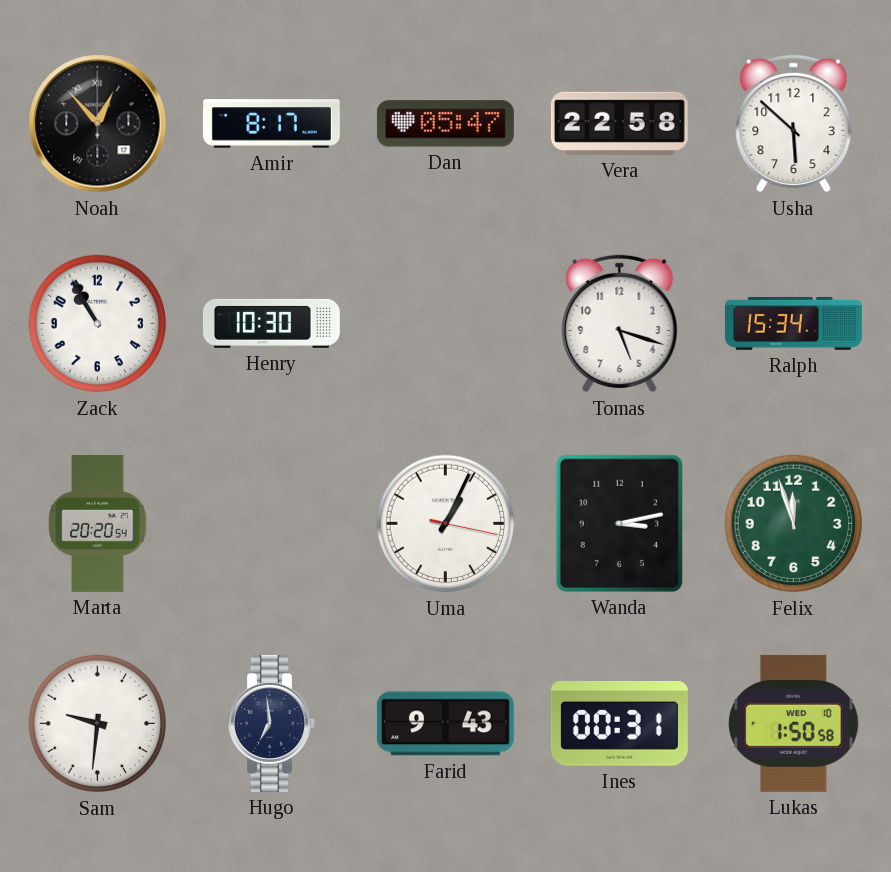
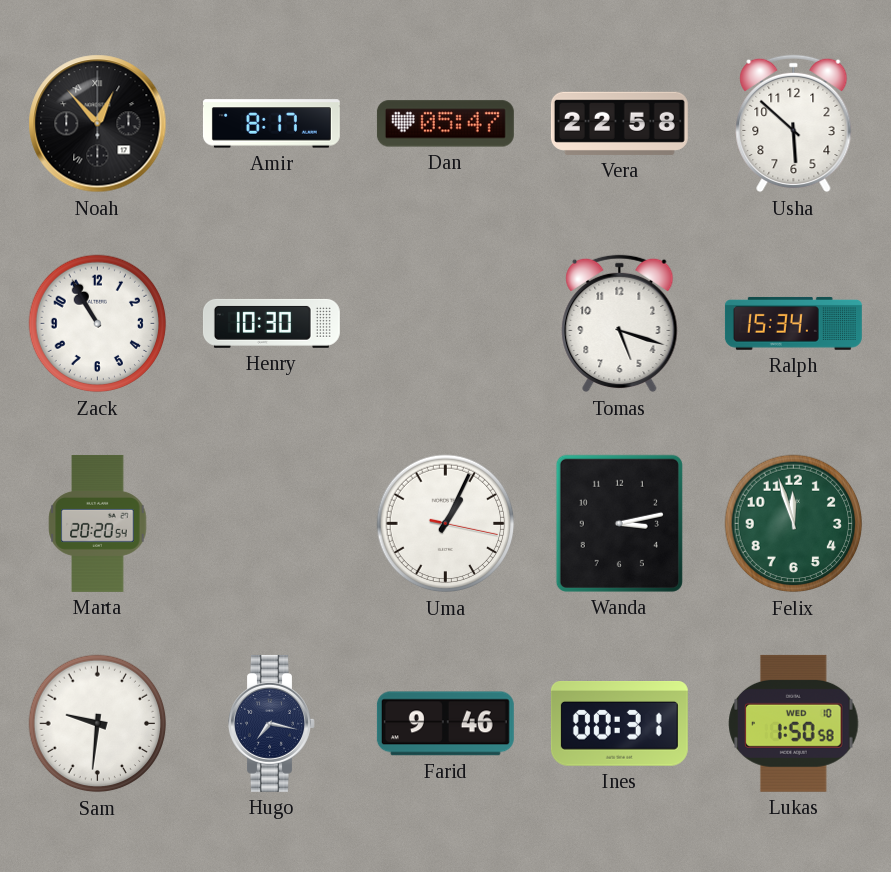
Hugo: 6:59 -> 7:17 (272, 723)
Farid: 9:43 -> 9:46 (445, 724)
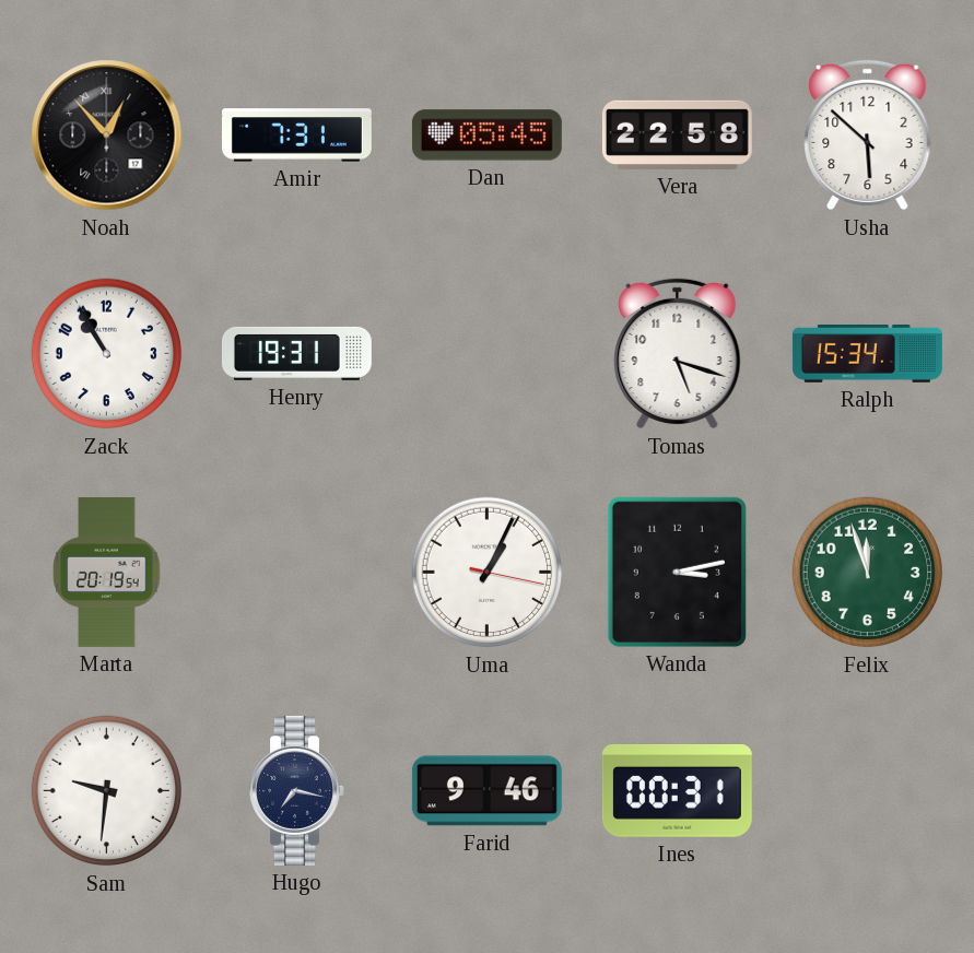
Amir: 8:17 -> 7:31 (296, 136)
Dan: 05:47 -> 05:45 (486, 136)
Henry: 10:30 -> 19:31 (296, 353)
Marta: 20:20 -> 20:19 (107, 572)
Lukas: 1:50 -> none (794, 723)
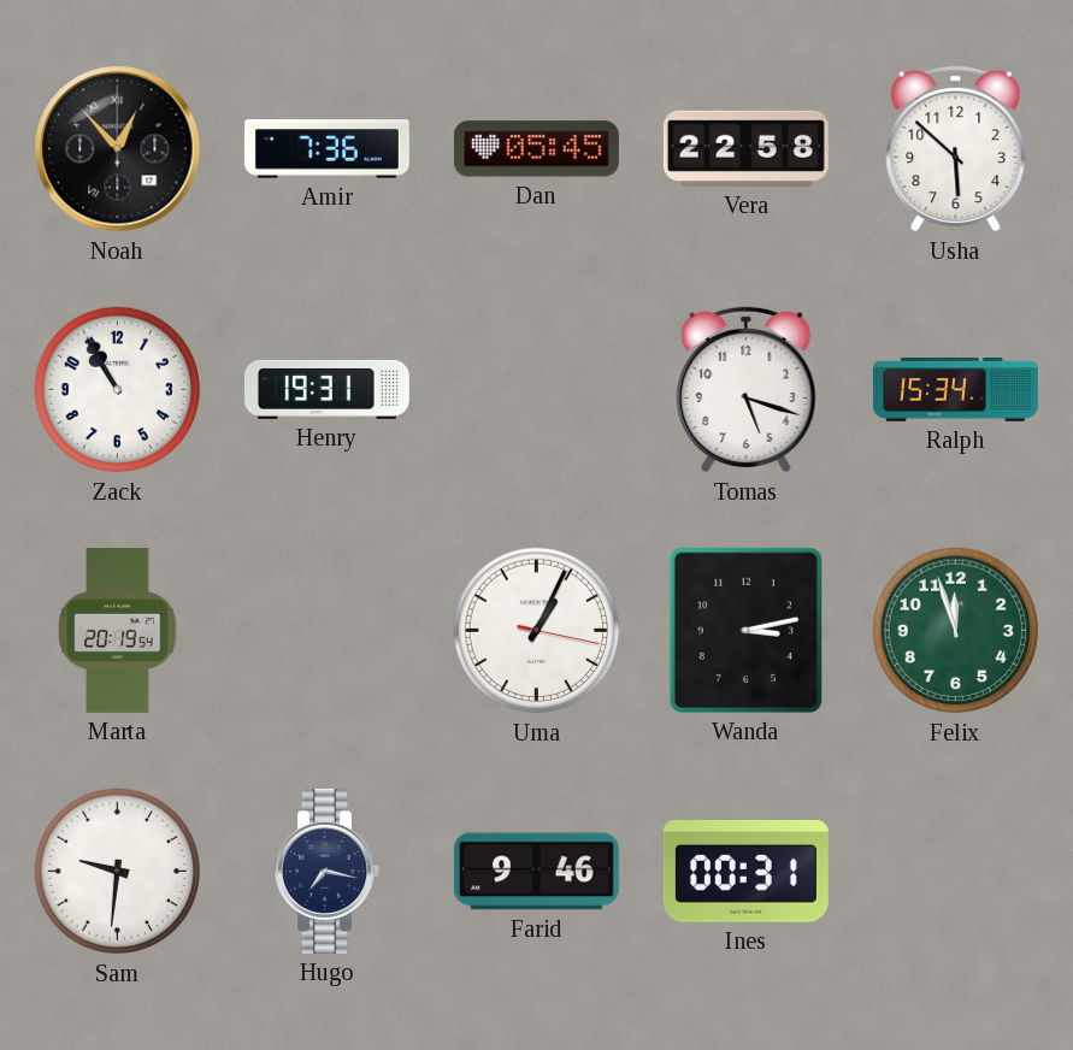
Amir: 7:31 -> 7:36 (326, 149)
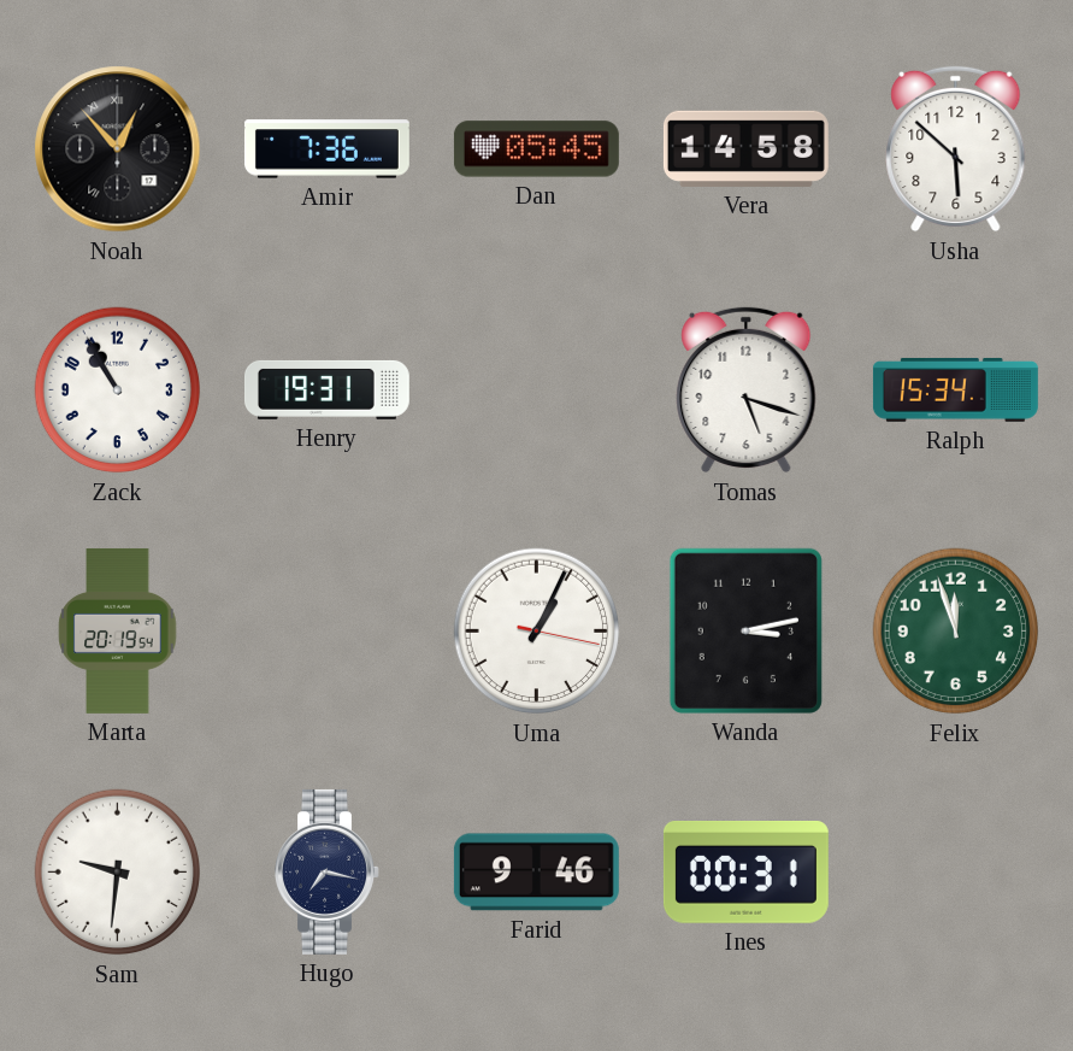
Vera: 22:58 -> 14:58 (745, 148)
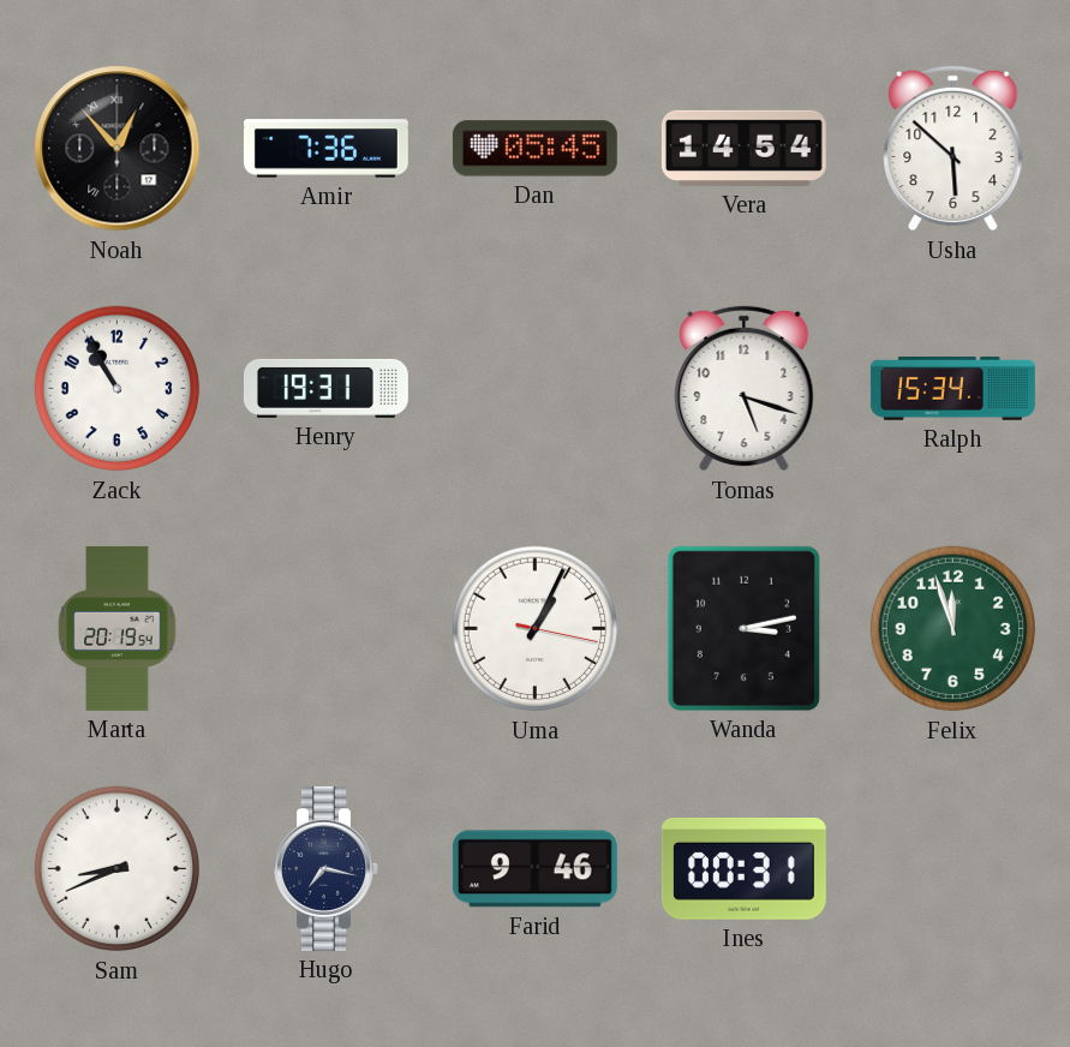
Vera: 14:58 -> 14:54 (743, 148)
Sam: 9:31 -> 8:41 (118, 869)
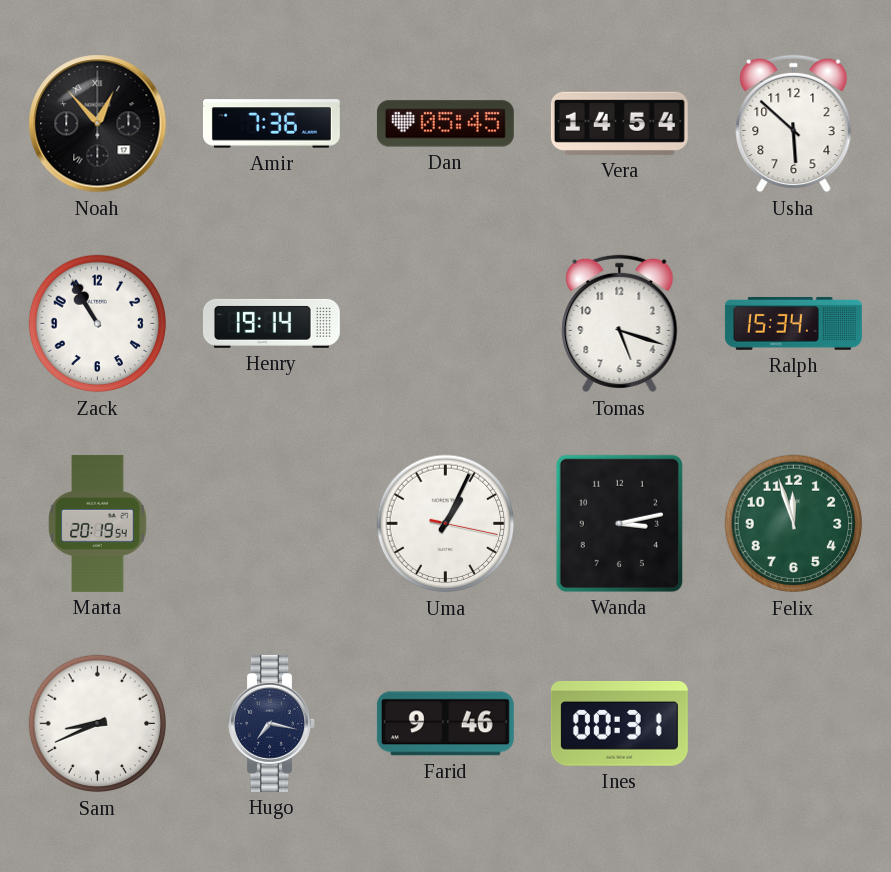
Henry: 19:31 -> 19:14 (271, 323)
